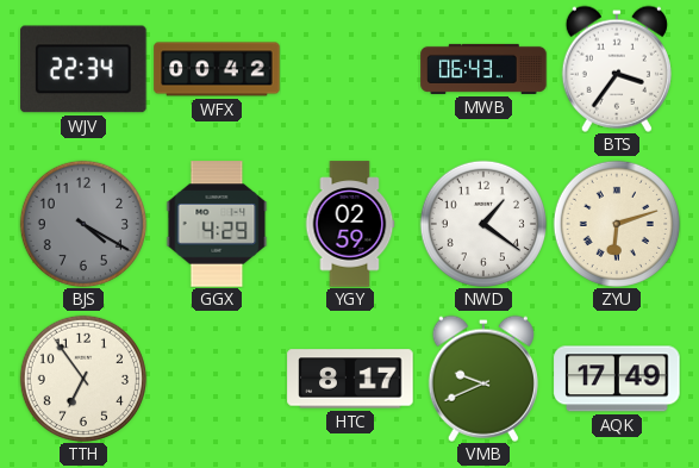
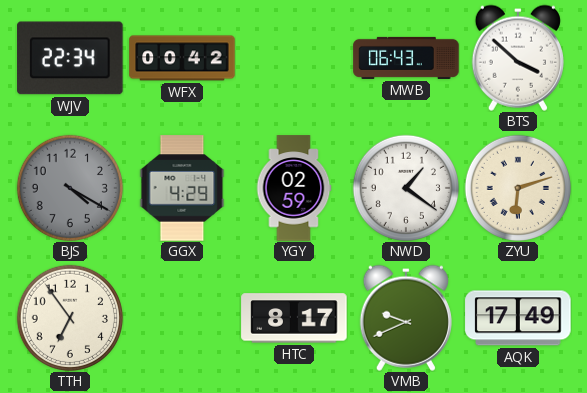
BTS: 3:36 -> 3:52 (518, 58)
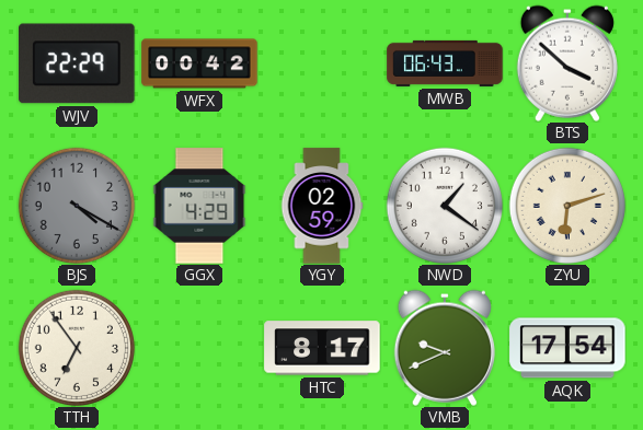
WJV: 22:34 -> 22:29 (77, 63)
AQK: 17:49 -> 17:54 (567, 348)
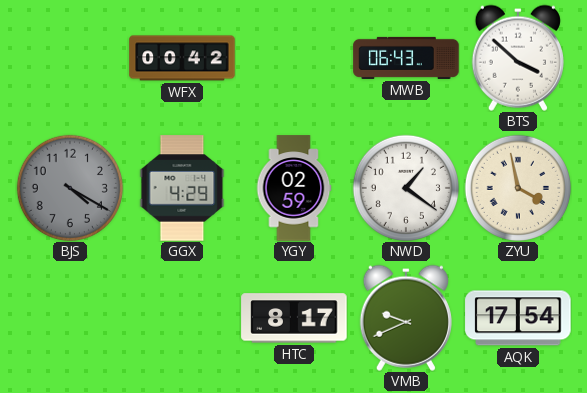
WJV: 22:29 -> none (77, 63)
ZYU: 6:12 -> 3:58 (518, 188)
TTH: 6:54 -> none (77, 348)
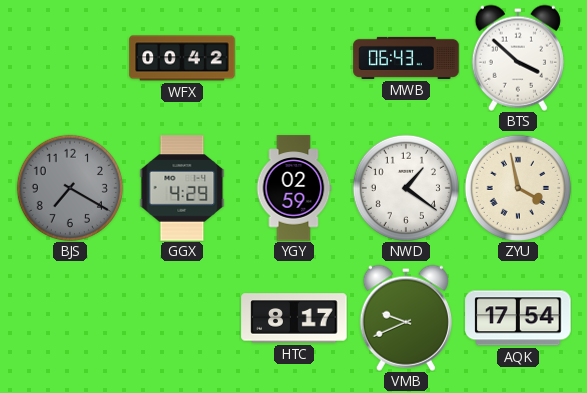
BJS: 4:20 -> 7:20 (70, 188)
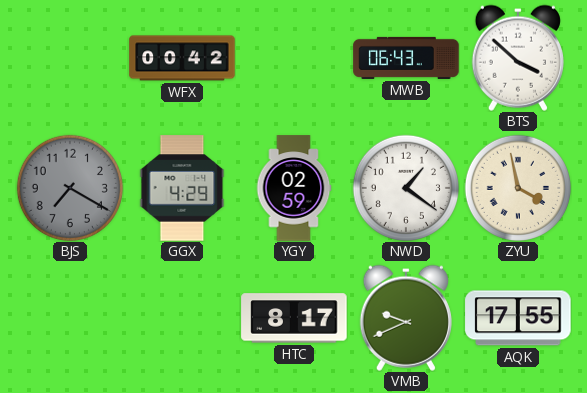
AQK: 17:54 -> 17:55 (518, 318)
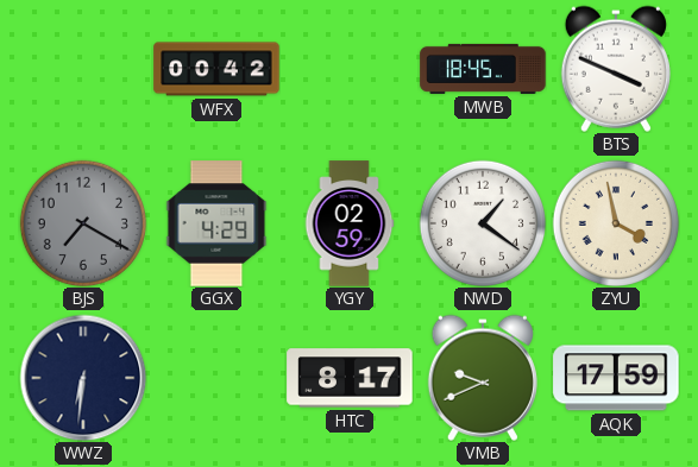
MWB: 06:43 -> 18:45 (483, 69)
BTS: 3:52 -> 3:49 (616, 69)
WWZ: none -> 6:31 (83, 378)
AQK: 17:55 -> 17:59 (616, 378)
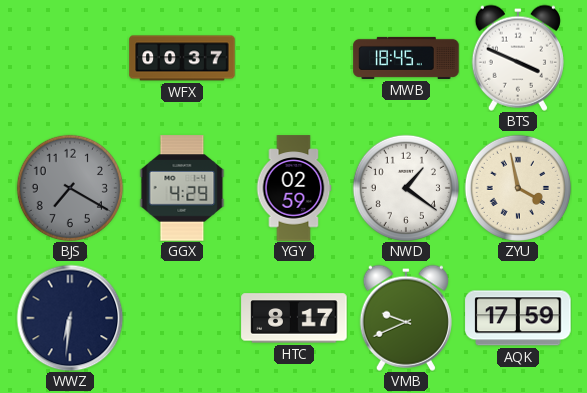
WFX: 00:42 -> 00:37 (182, 58)
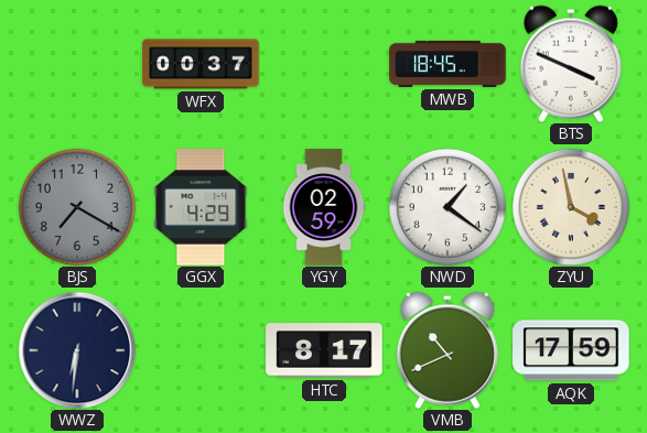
VMB: 9:41 -> 10:41 (447, 350)
